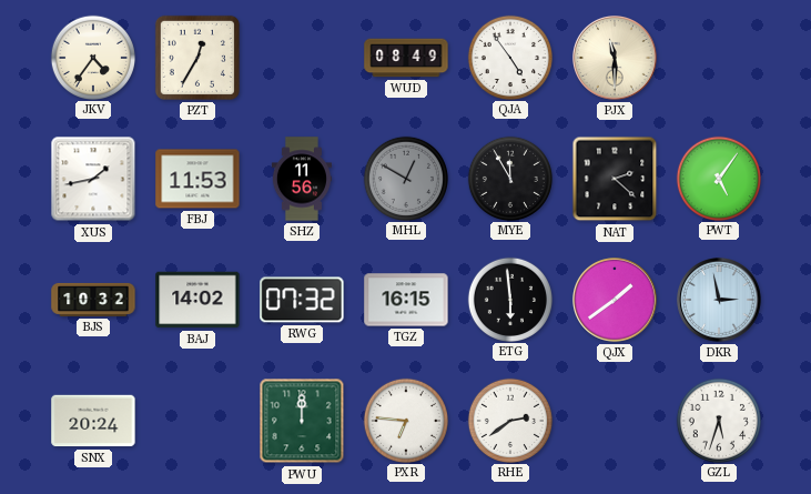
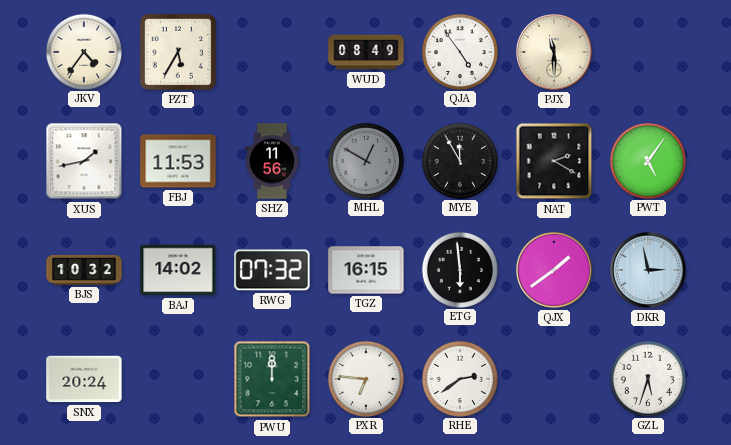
PZT: 12:35 -> 5:35 (178, 52)
NAT: 2:22 -> 2:20 (554, 161)
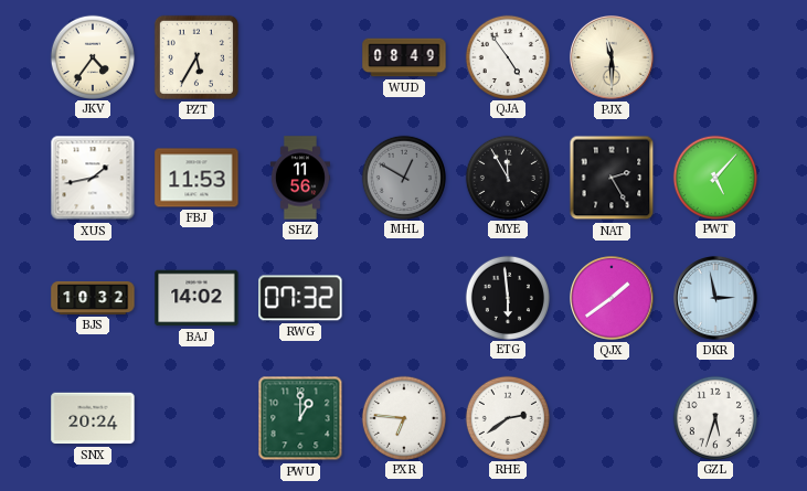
NAT: 2:20 -> 2:25 (612, 178)
PWT: 5:06 -> 5:07 (714, 177)
TGZ: 16:15 -> none (366, 270)
PWU: 12:00 -> 1:00 (300, 418)
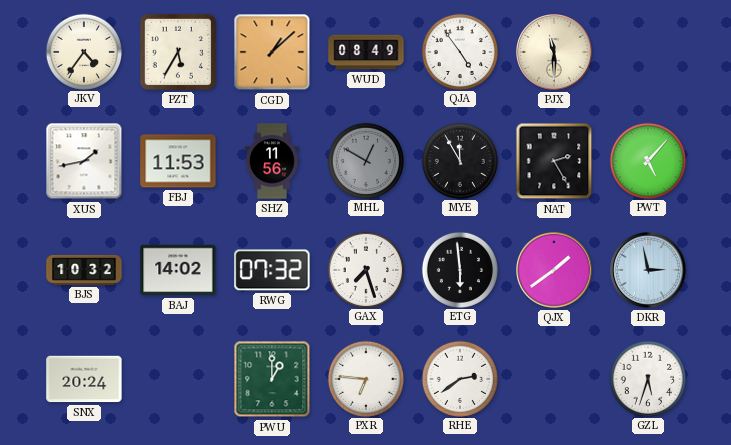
CGD: none -> 1:08 (272, 52)
GAX: none -> 7:27 (365, 269)
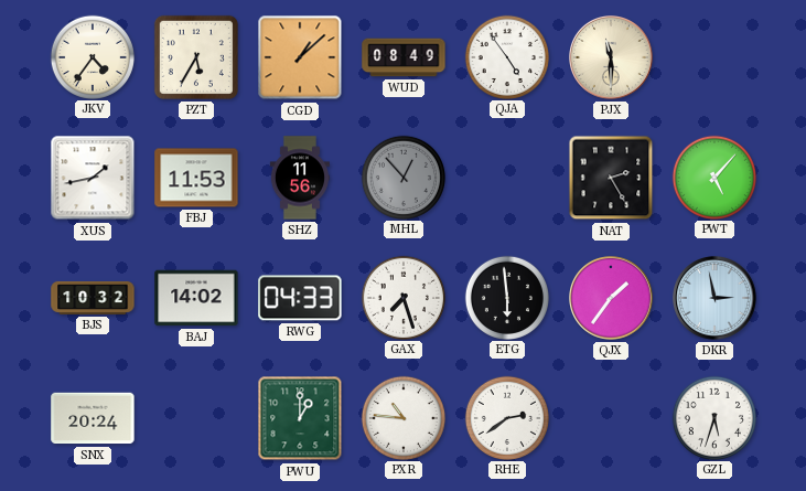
MHL: 12:50 -> 12:53 (402, 177)
MYE: 11:55 -> none (459, 160)
RWG: 07:32 -> 04:33 (300, 298)
QJX: 1:39 -> 1:36 (612, 299)
PXR: 6:46 -> 10:46 (402, 417)
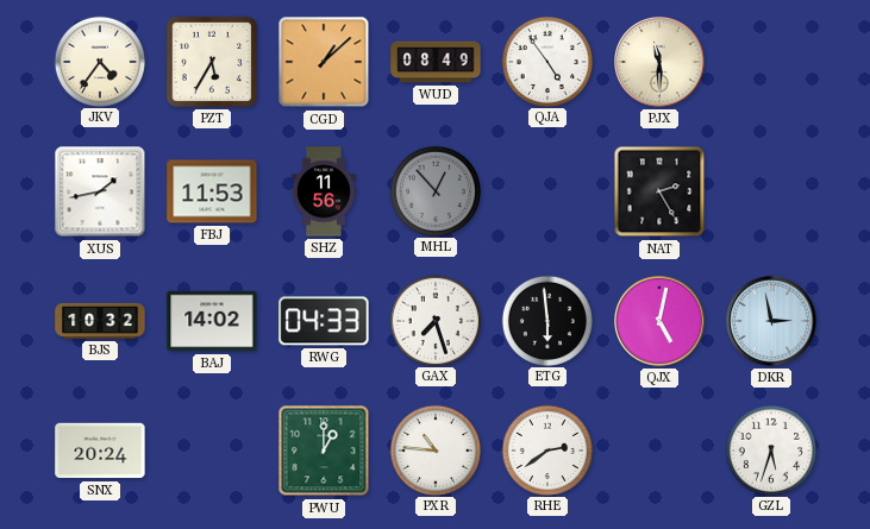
PWT: 5:07 -> none (713, 177)
QJX: 1:36 -> 5:02 (661, 322)
